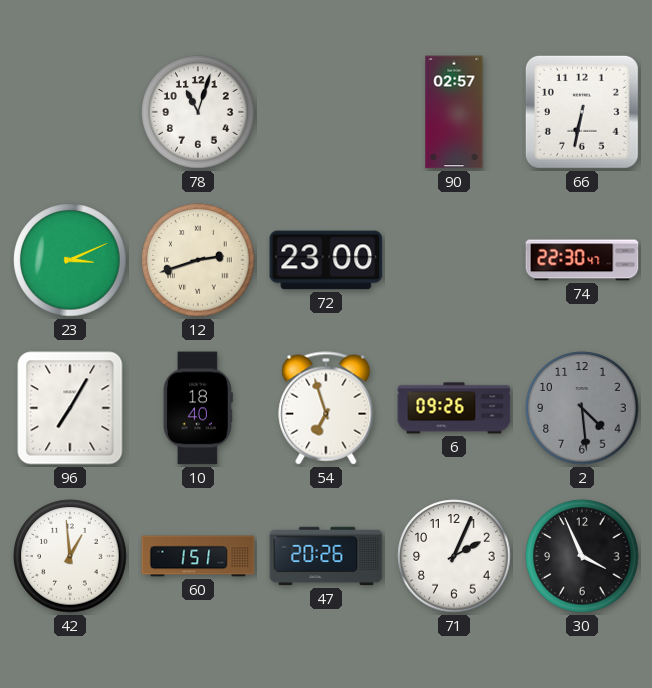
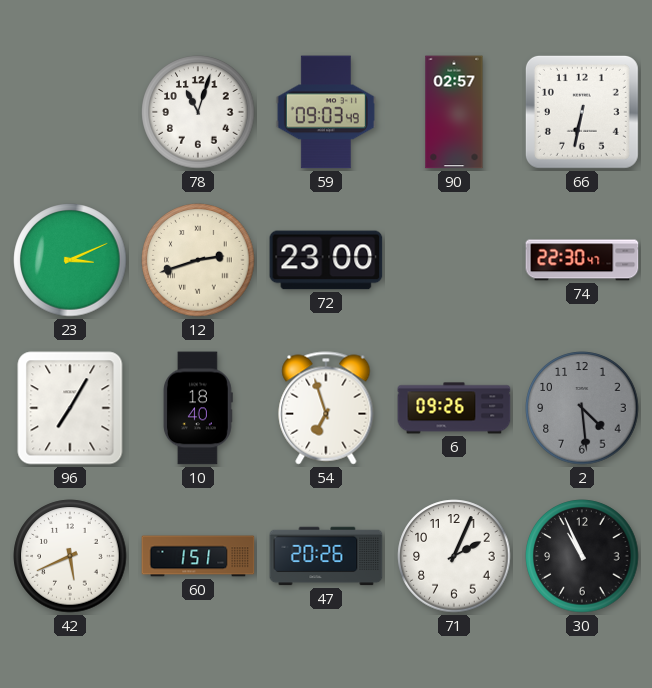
59: none -> 09:03 (326, 112)
42: 12:59 -> 5:41 (70, 556)
30: 3:56 -> 10:56 (582, 556)
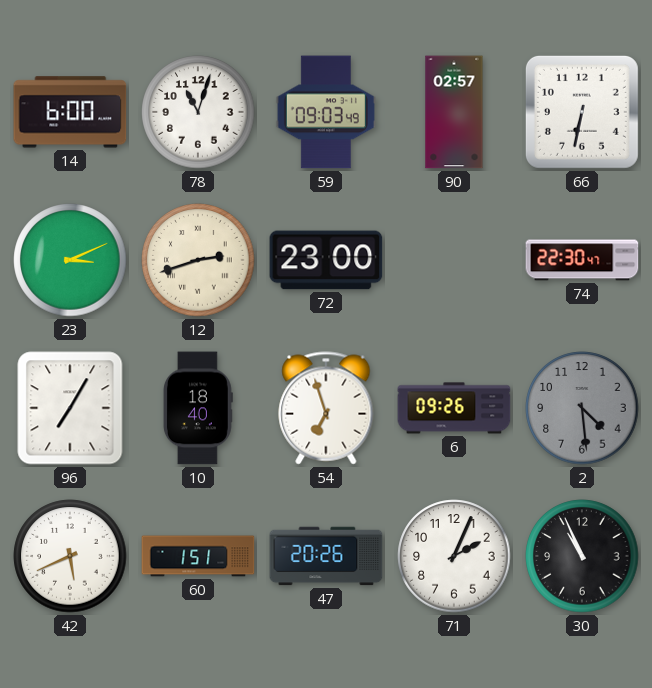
14: none -> 6:00 (70, 112)
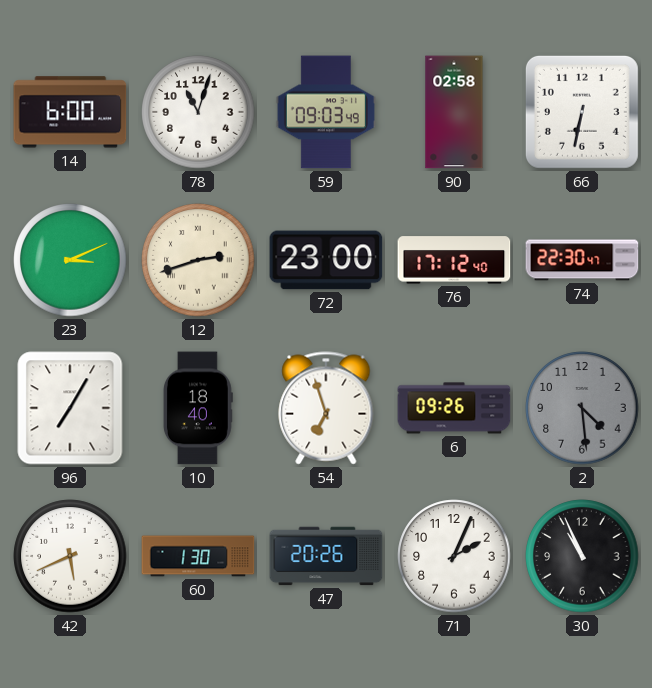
90: 02:57 -> 02:58 (454, 112)
76: none -> 17:12 (454, 260)
60: 1:51 -> 1:30 (198, 556)
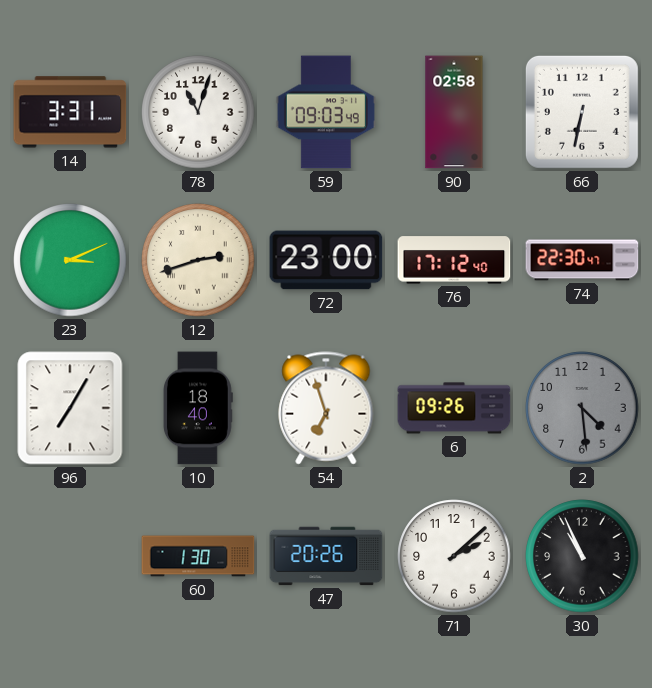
14: 6:00 -> 3:31 (70, 112)
42: 5:41 -> none (70, 556)
71: 2:04 -> 2:08 (454, 556)
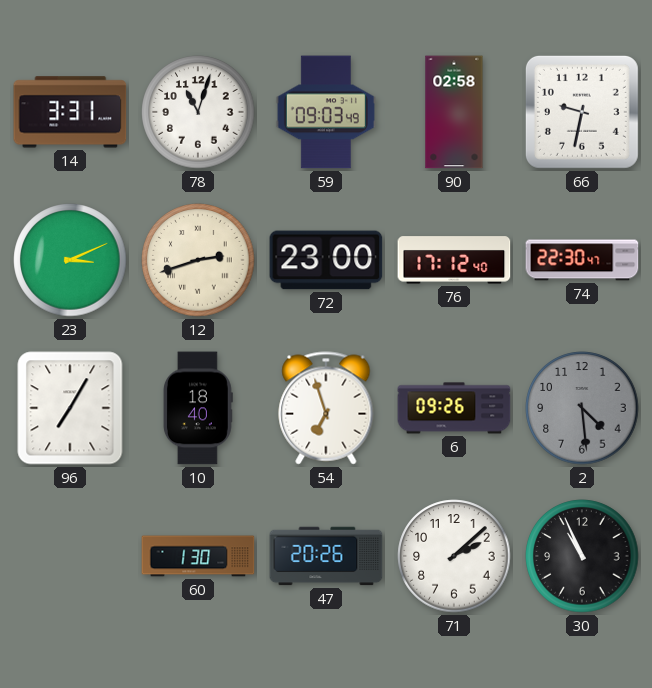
66: 6:32 -> 9:32 (582, 112)
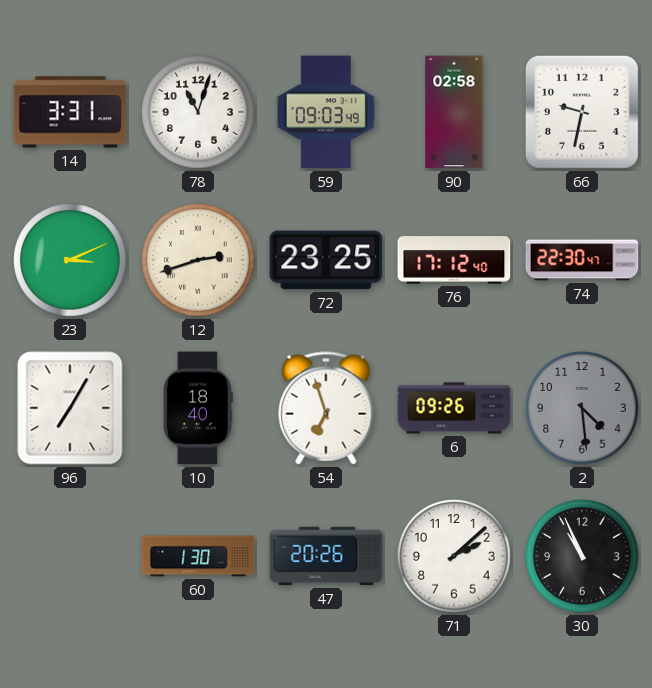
72: 23:00 -> 23:25 (326, 260)
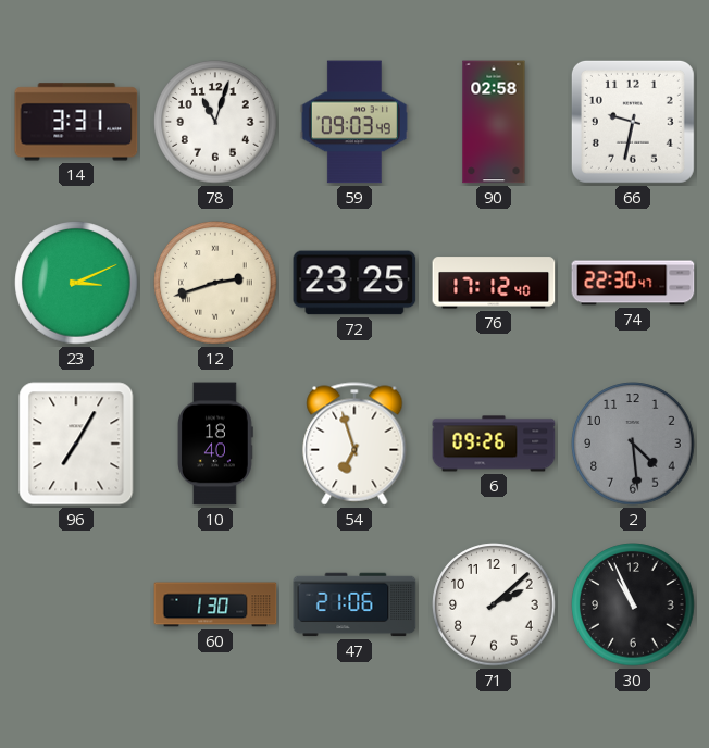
47: 20:26 -> 21:06 (354, 604)
